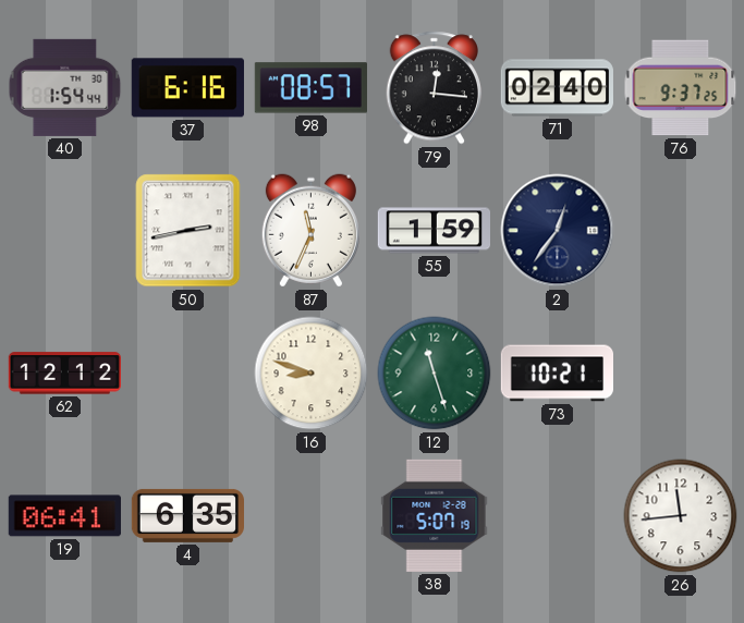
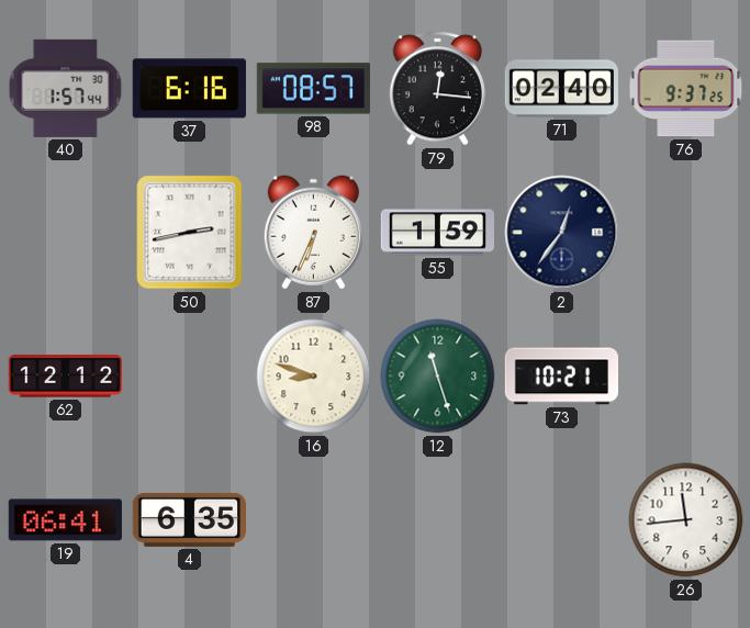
40: 1:54 -> 1:57 (66, 88)
87: 11:34 -> 6:34 (313, 233)
38: 5:07 -> none (435, 515)
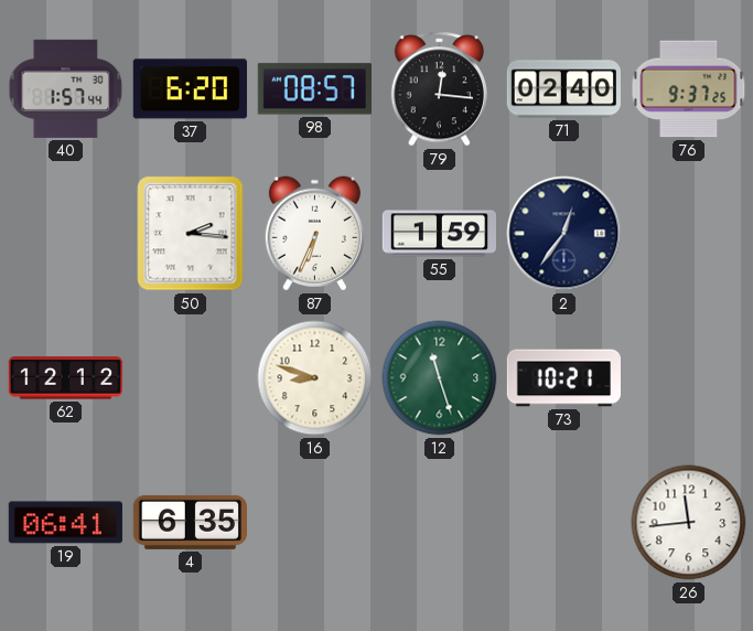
37: 6:16 -> 6:20 (190, 89)
50: 2:43 -> 2:16 (191, 234)
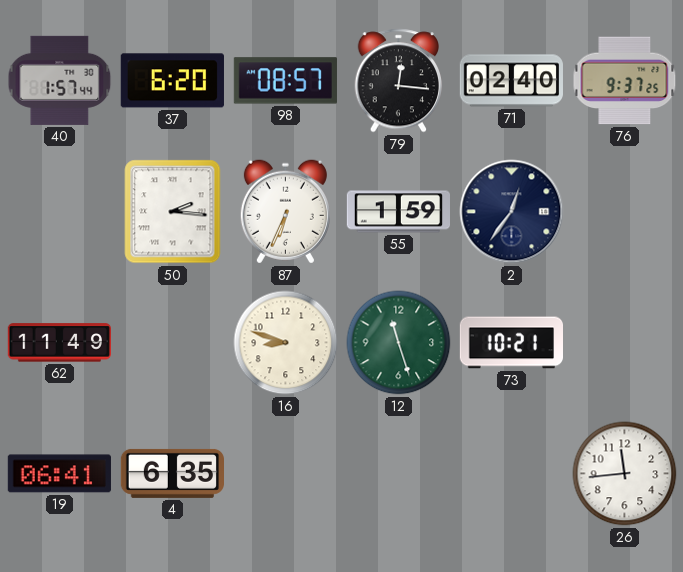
62: 12:12 -> 11:49 (59, 343)
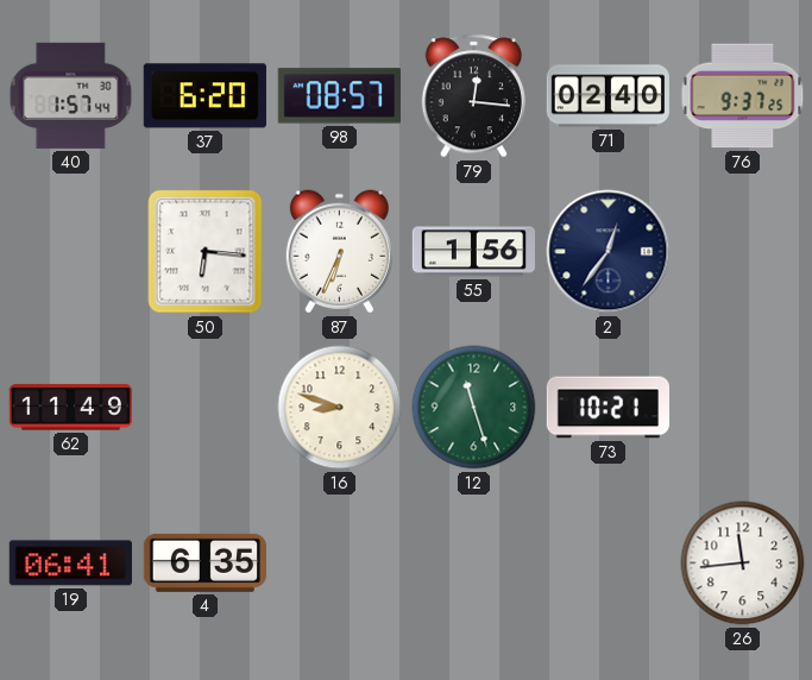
50: 2:16 -> 6:16 (206, 252)
55: 1:59 -> 1:56 (473, 252)
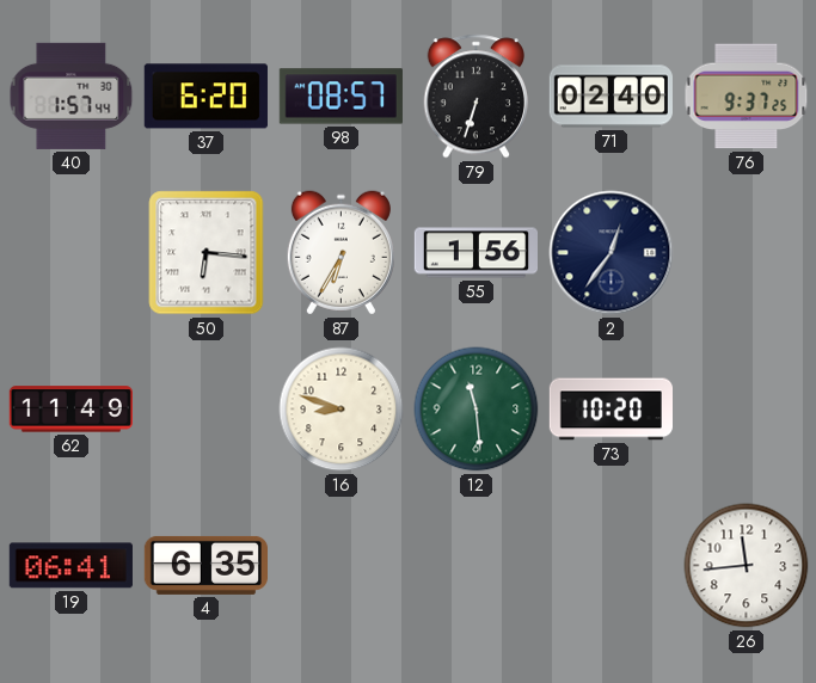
79: 12:16 -> 6:33 (477, 97)
87: 6:34 -> 6:35 (340, 253)
12: 11:27 -> 11:29 (477, 410)
73: 10:21 -> 10:20 (611, 410)
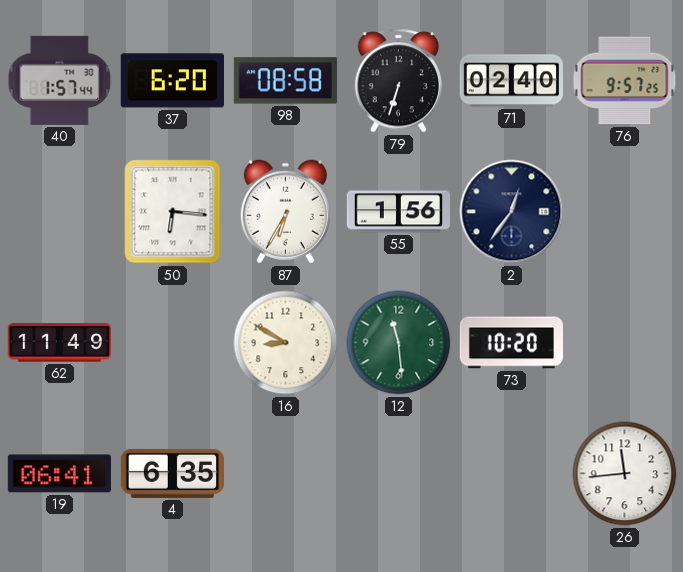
98: 08:57 -> 08:58 (285, 81)
76: 9:37 -> 9:57 (625, 81)
16: 8:48 -> 8:50 (286, 343)
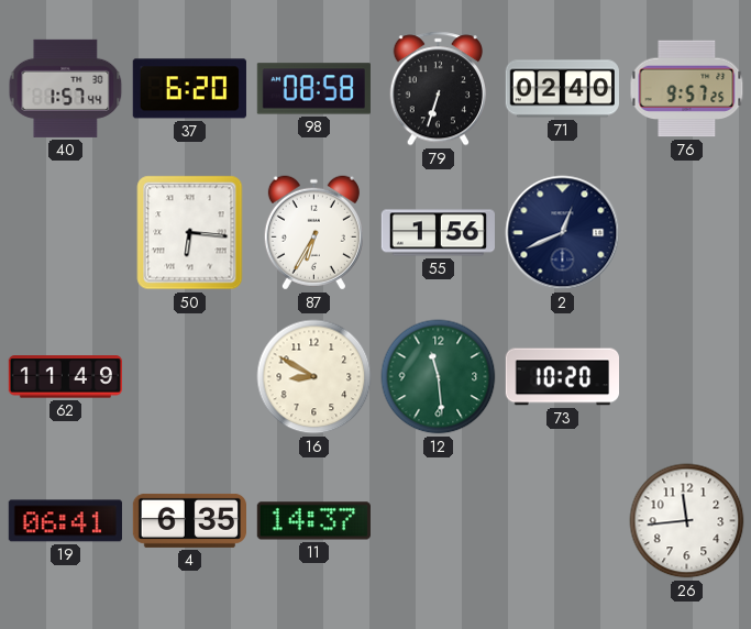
2: 12:36 -> 12:41 (563, 233)
11: none -> 14:37 (313, 521)
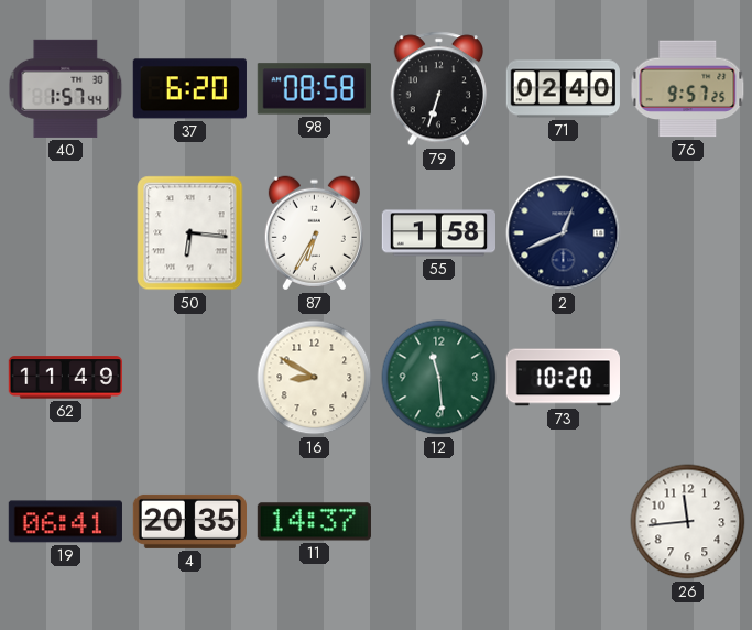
55: 1:56 -> 1:58 (438, 233)
4: 6:35 -> 20:35 (189, 521)
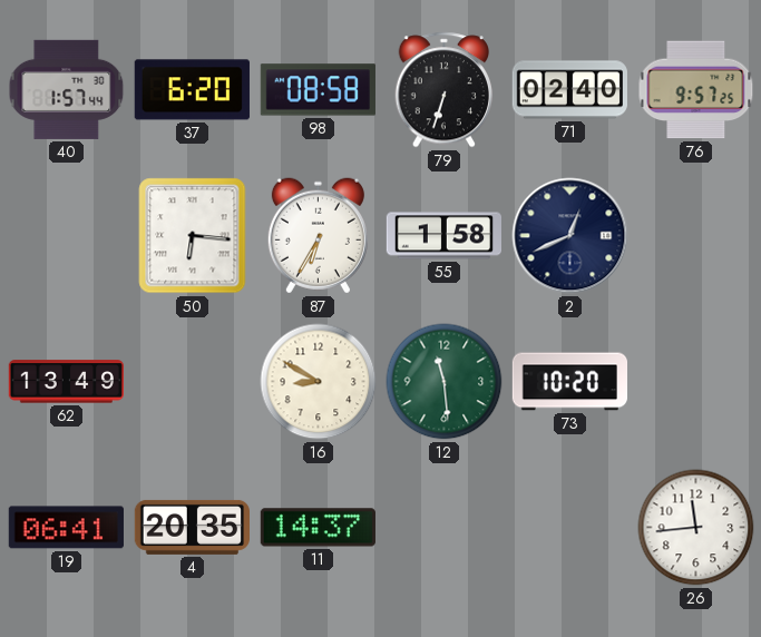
62: 11:49 -> 13:49 (66, 382)
